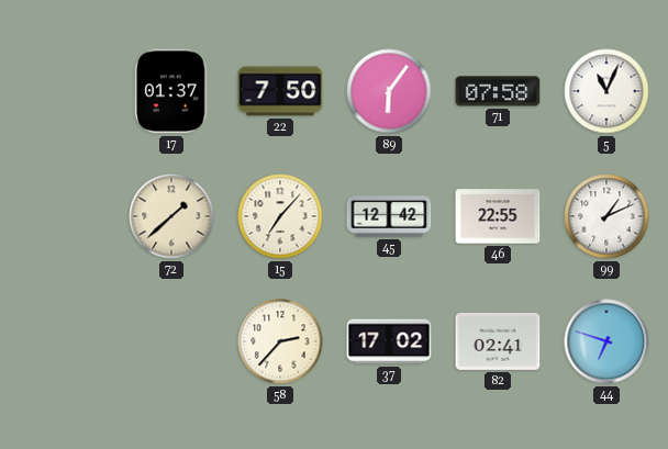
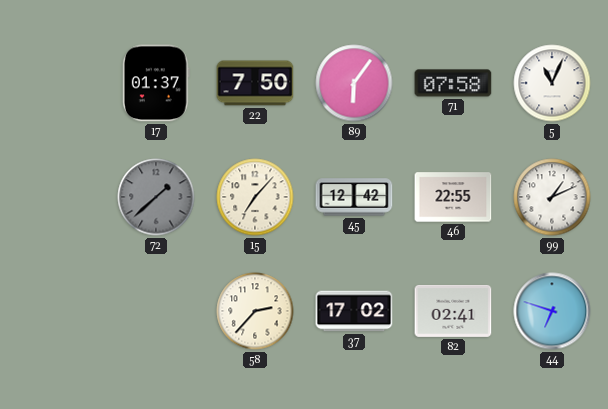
72 dial: cream -> grey (156, 197)
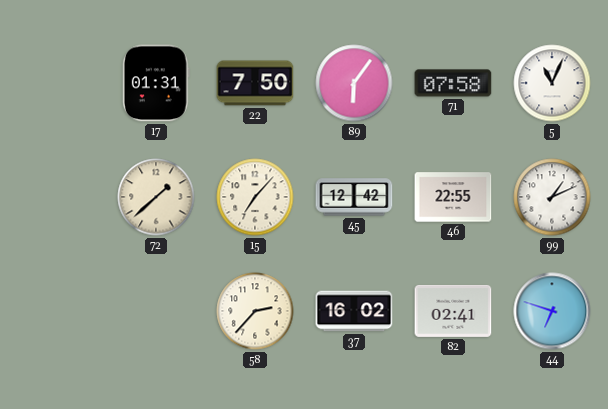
17: 01:37 -> 01:31 (156, 83)
72 dial: grey -> cream (156, 197)
37: 17:02 -> 16:02 (354, 311)
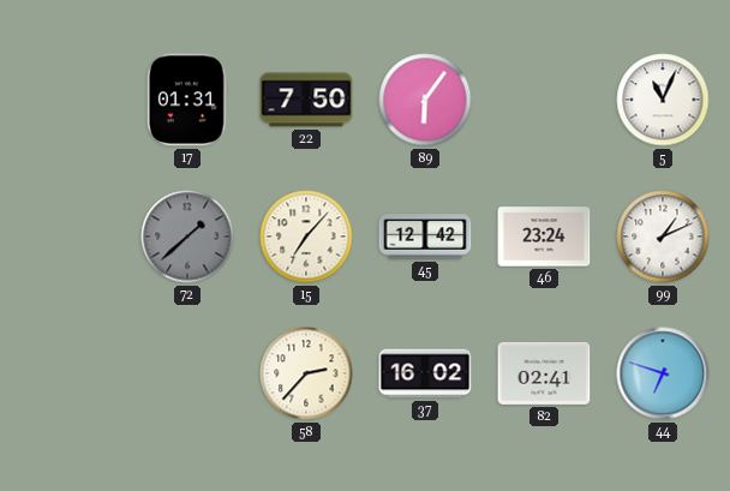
71: 07:58 -> none (453, 83)
72 dial: cream -> grey (187, 236)
46: 22:55 -> 23:24 (544, 236)
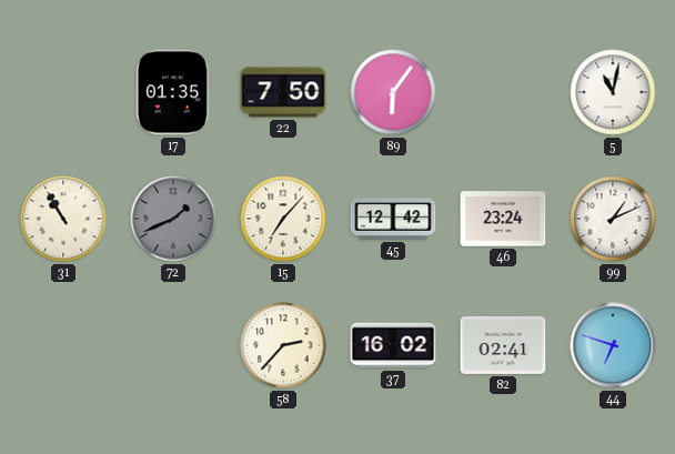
17: 01:31 -> 01:35 (173, 92)
5: 11:04 -> 11:02 (613, 92)
31: none -> 10:55 (63, 219)
72: 1:38 -> 1:41 (173, 219)
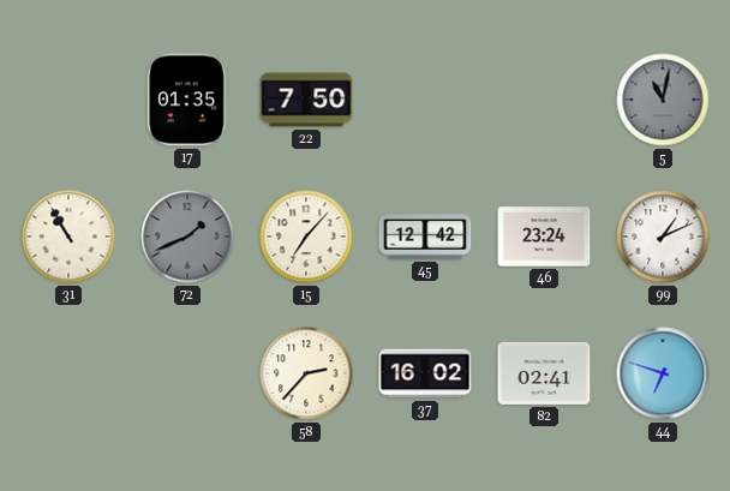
89: 6:06 -> none (393, 92)
5 dial: white -> grey (663, 100)
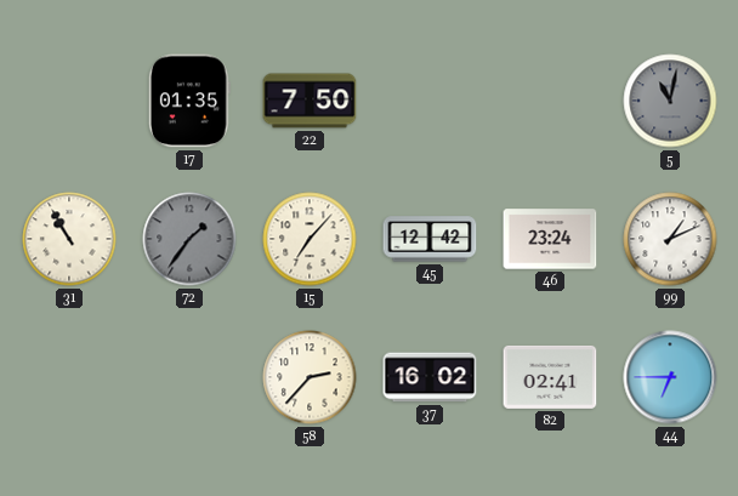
72: 1:41 -> 1:36 (189, 239)
44: 6:48 -> 6:45 (670, 377)
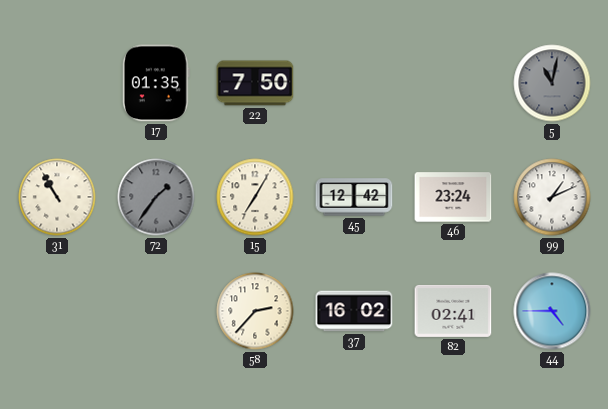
15: 7:07 -> 7:05 (255, 197)
44: 6:45 -> 4:45 (552, 311)
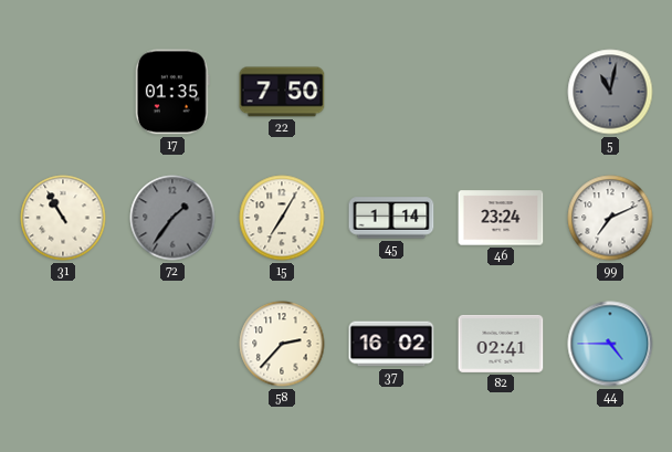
45: 12:42 -> 1:14 (391, 218)
99: 1:11 -> 7:11 (610, 218)
